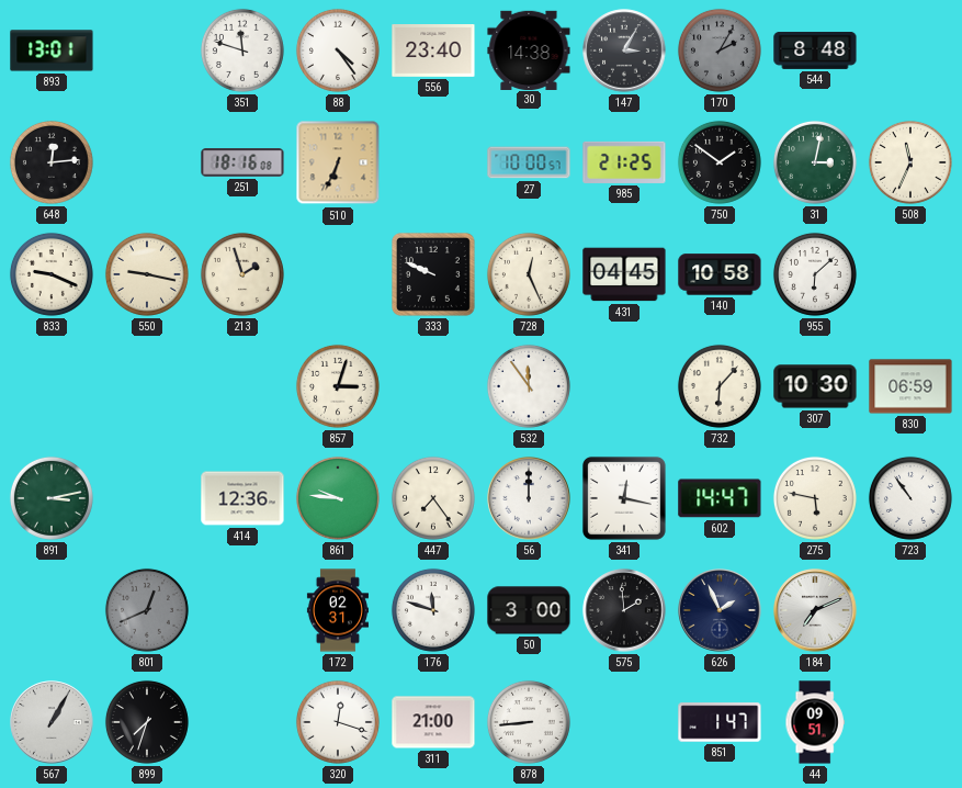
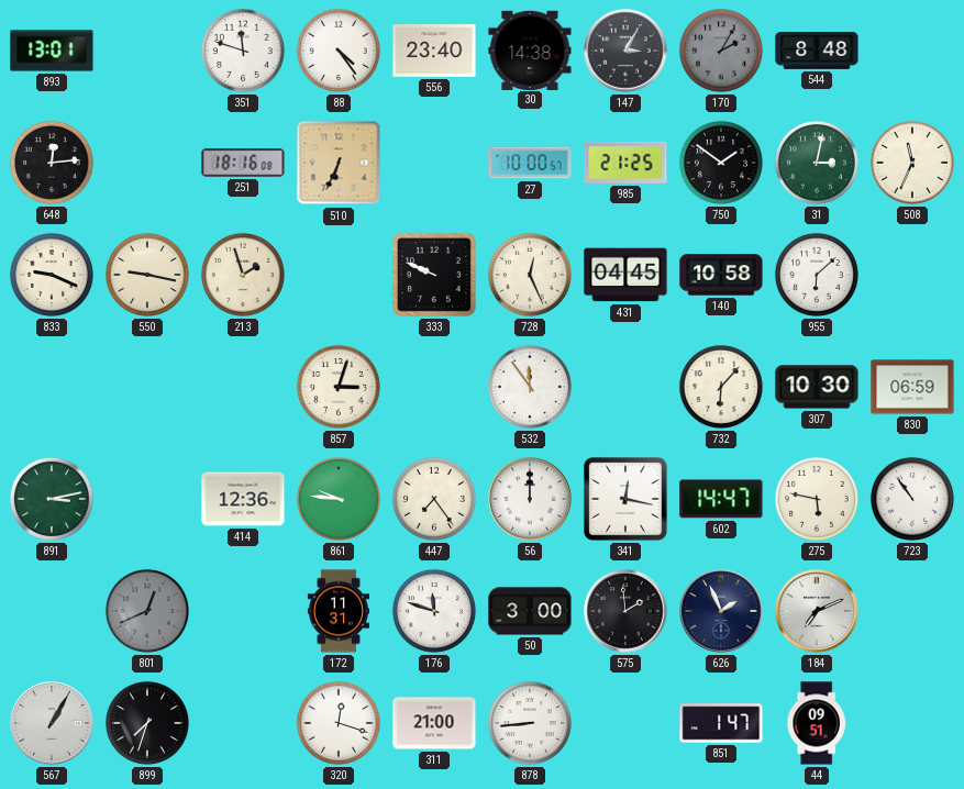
172: 02:31 -> 11:31 (339, 611)
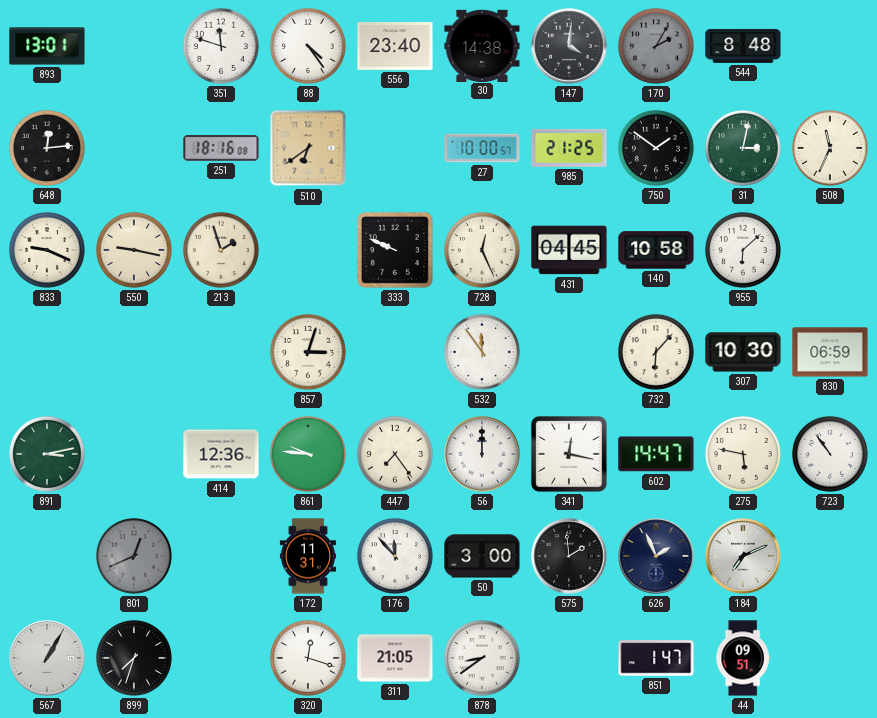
147: 3:05 -> 4:01 (569, 46)
510: 6:34 -> 6:39 (308, 148)
176: 11:48 -> 11:53 (395, 556)
311: 21:00 -> 21:05 (395, 658)
878: 8:44 -> 8:39 (482, 658)
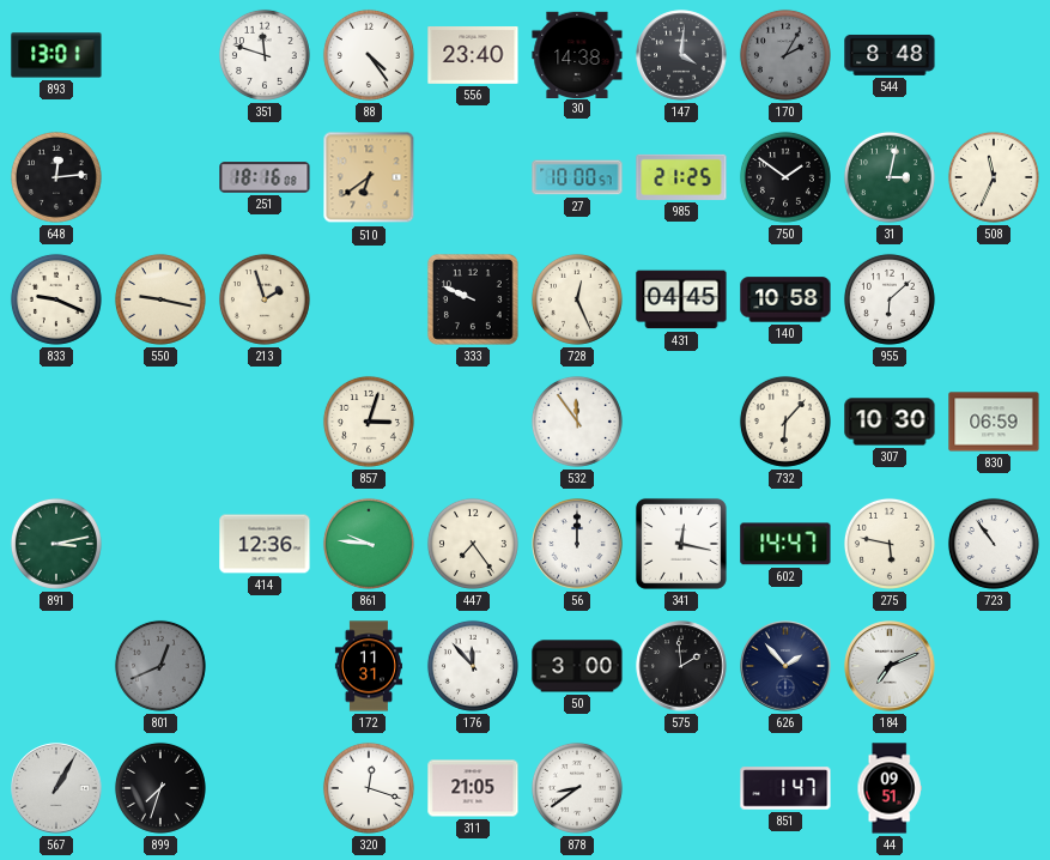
626: 1:56 -> 1:53 (785, 666)
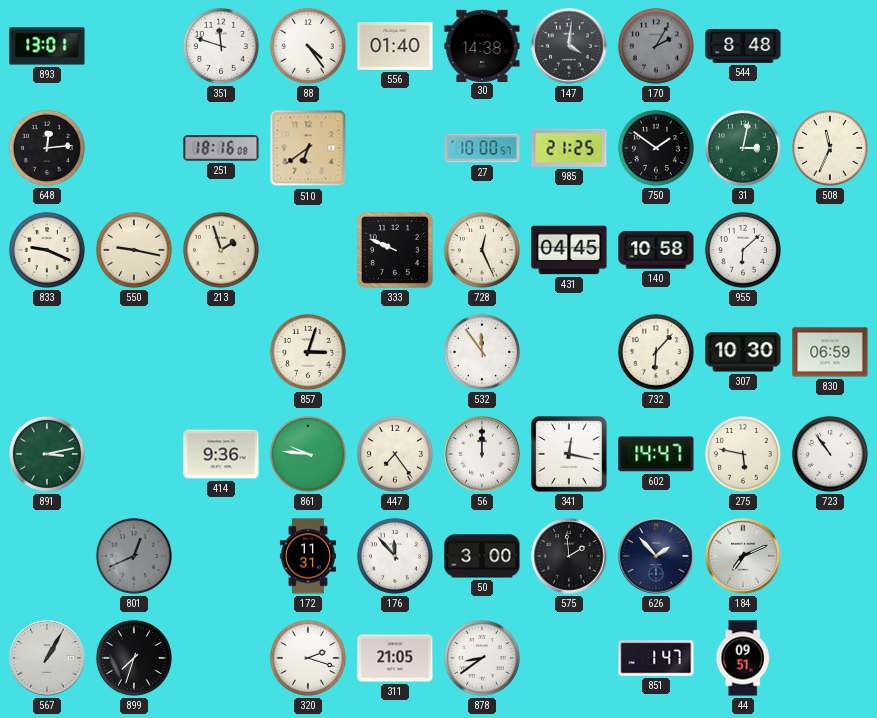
556: 23:40 -> 01:40 (395, 47)
414: 12:36 -> 9:36 (221, 454)
320: 12:18 -> 2:18 (308, 658)
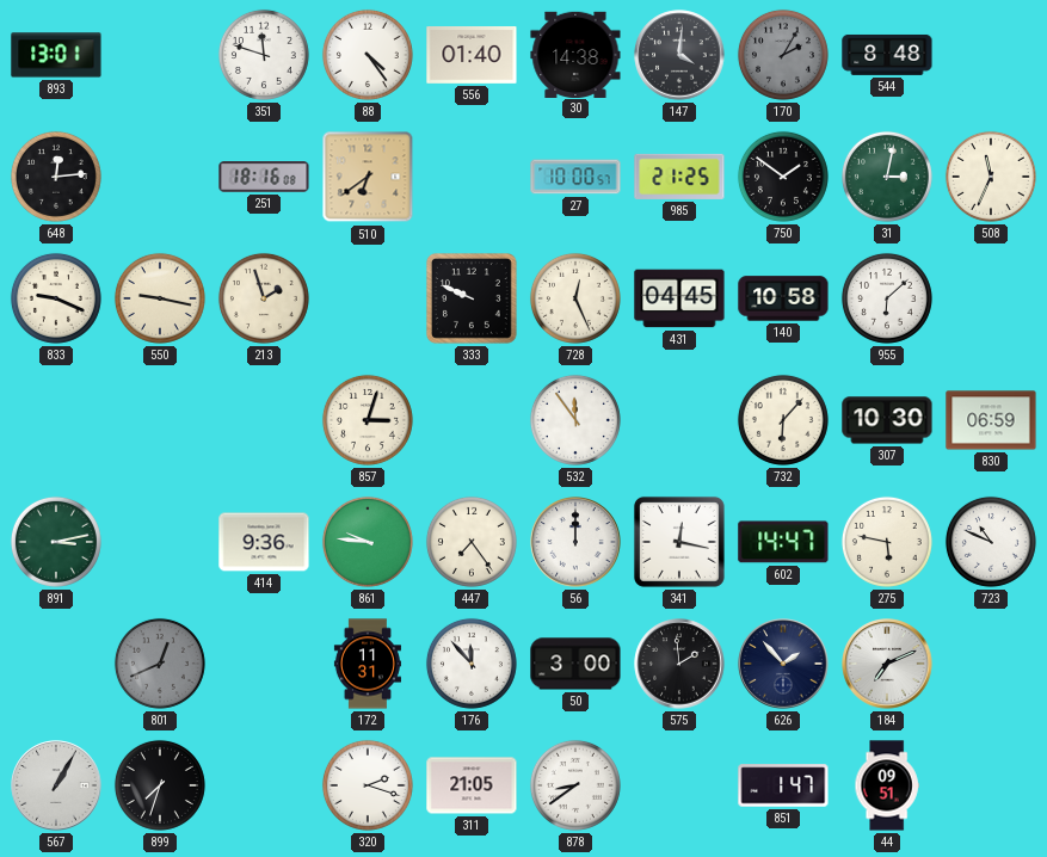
723: 10:54 -> 10:49 (991, 542)
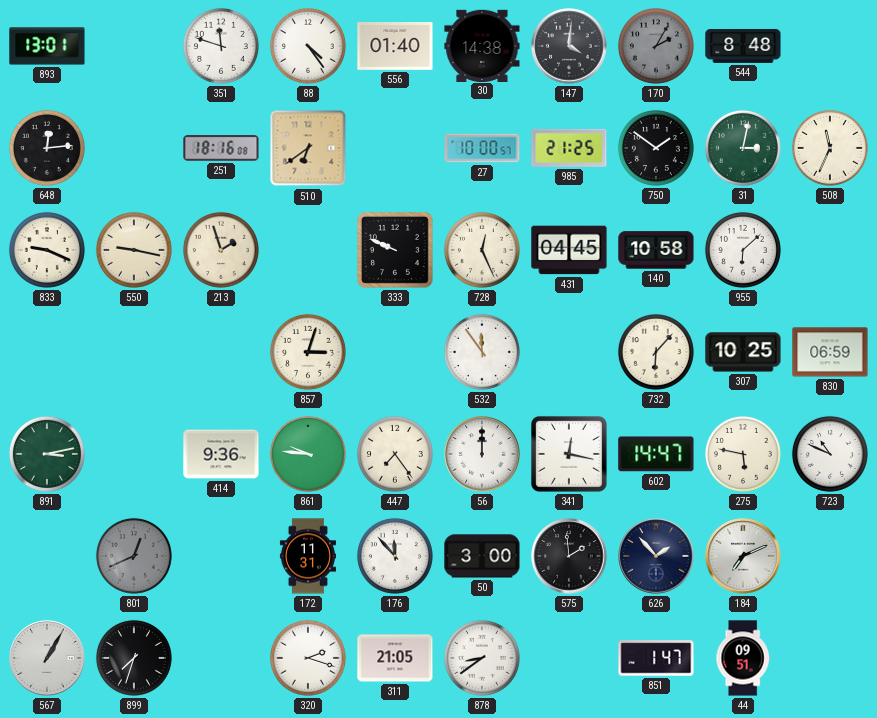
307: 10:30 -> 10:25 (743, 352)
